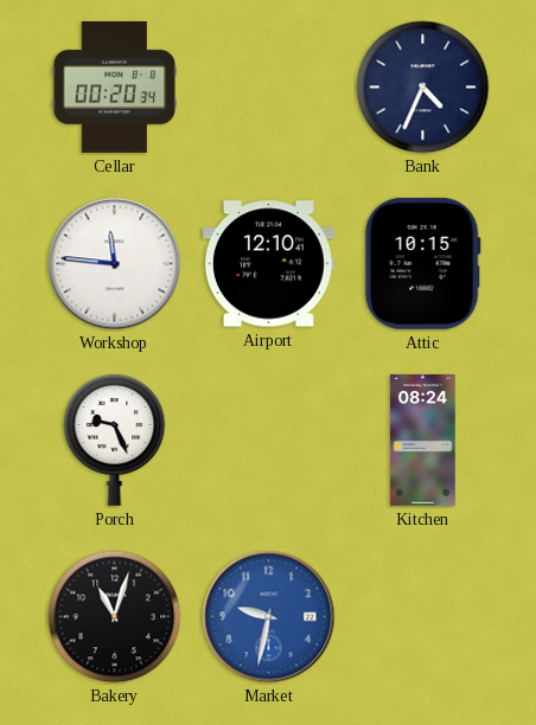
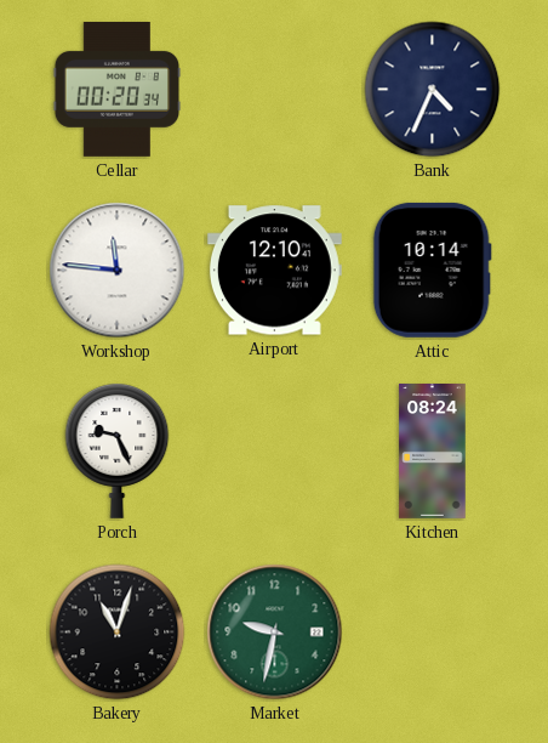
Attic: 10:15 -> 10:14 (432, 270)
Market dial: blue -> green (275, 633)
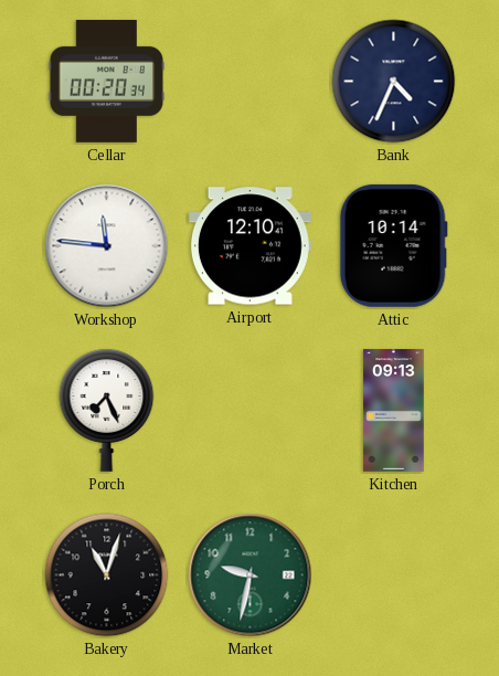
Porch: 9:26 -> 7:26 (107, 410)
Kitchen: 08:24 -> 09:13 (394, 411)
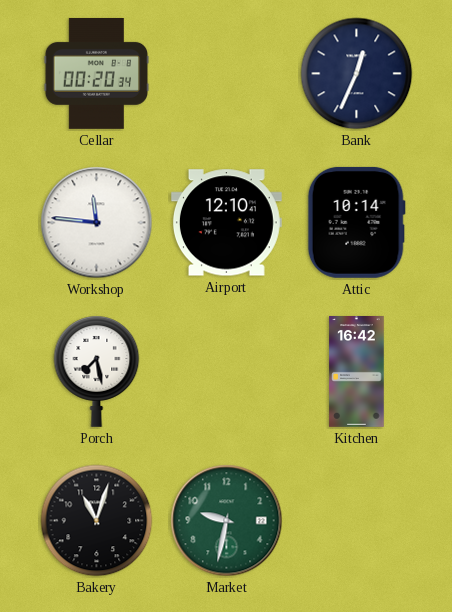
Bank: 4:34 -> 12:34 (357, 74)
Porch: 7:26 -> 7:28 (97, 371)
Kitchen: 09:13 -> 16:42 (357, 372)
